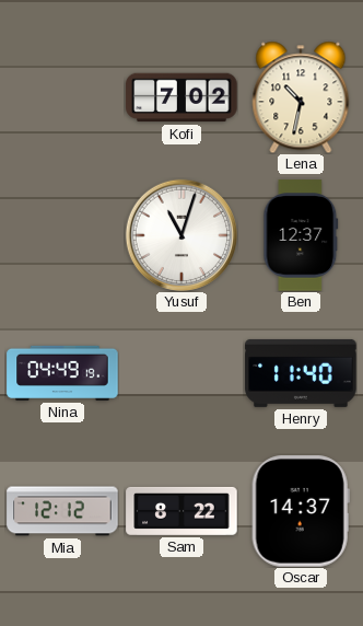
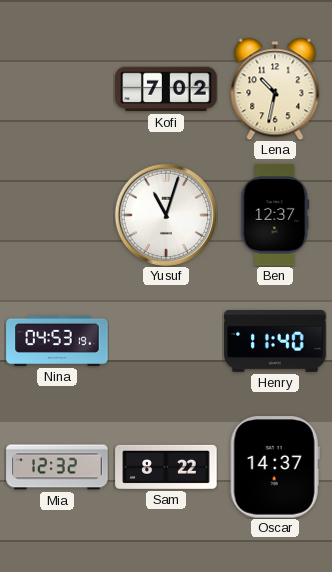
Nina: 04:49 -> 04:53 (57, 341)
Mia: 12:12 -> 12:32 (57, 467)
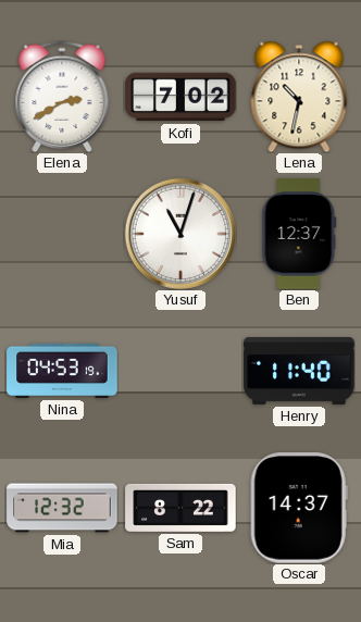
Elena: none -> 2:40 (62, 97)
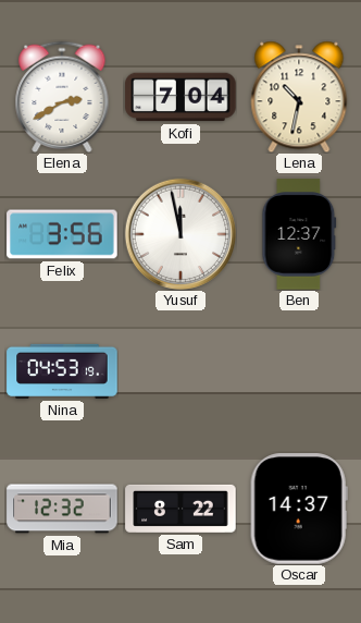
Kofi: 7:02 -> 7:04 (180, 97)
Felix: none -> 3:56 (62, 234)
Yusuf: 11:03 -> 11:58 (179, 233)
Henry: 11:40 -> none (299, 371)
